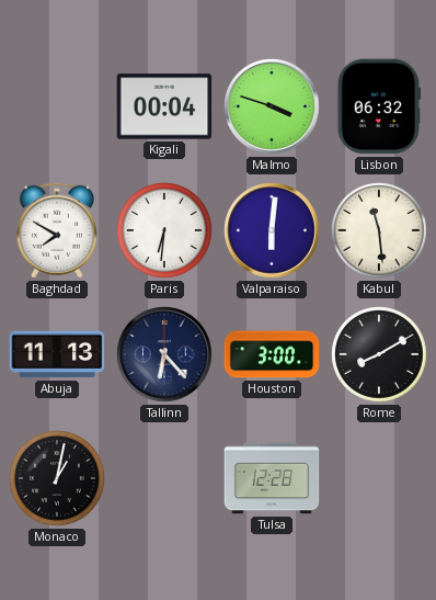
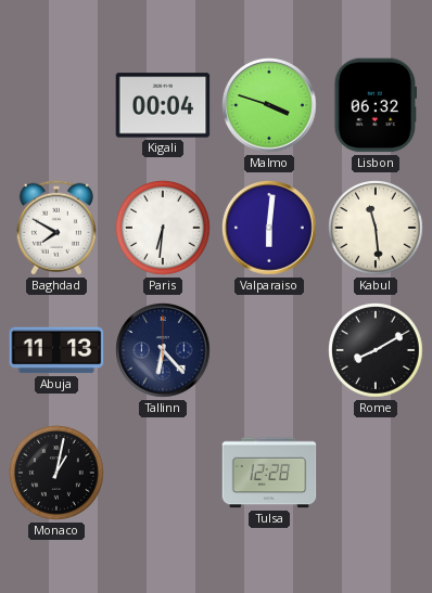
Houston: 3:00 -> none (272, 354)
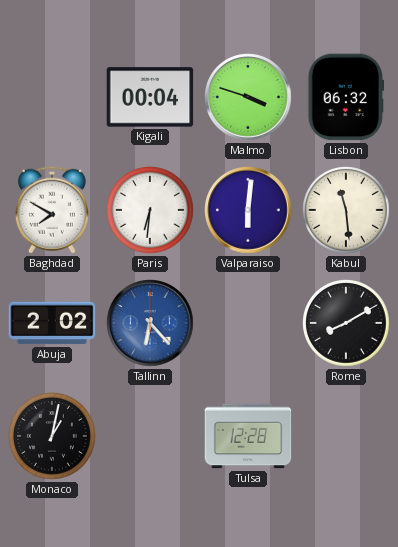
Abuja: 11:13 -> 2:02 (52, 323)
Tallinn dial: navy -> blue (150, 323)
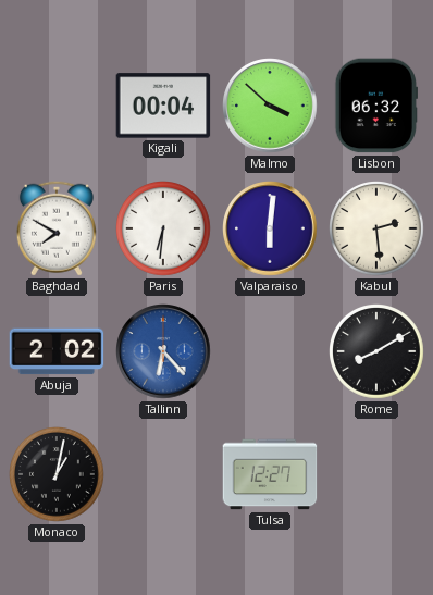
Malmo: 3:48 -> 3:52 (270, 106)
Kabul: 11:29 -> 2:29 (378, 230)
Tulsa: 12:28 -> 12:27 (270, 474)
